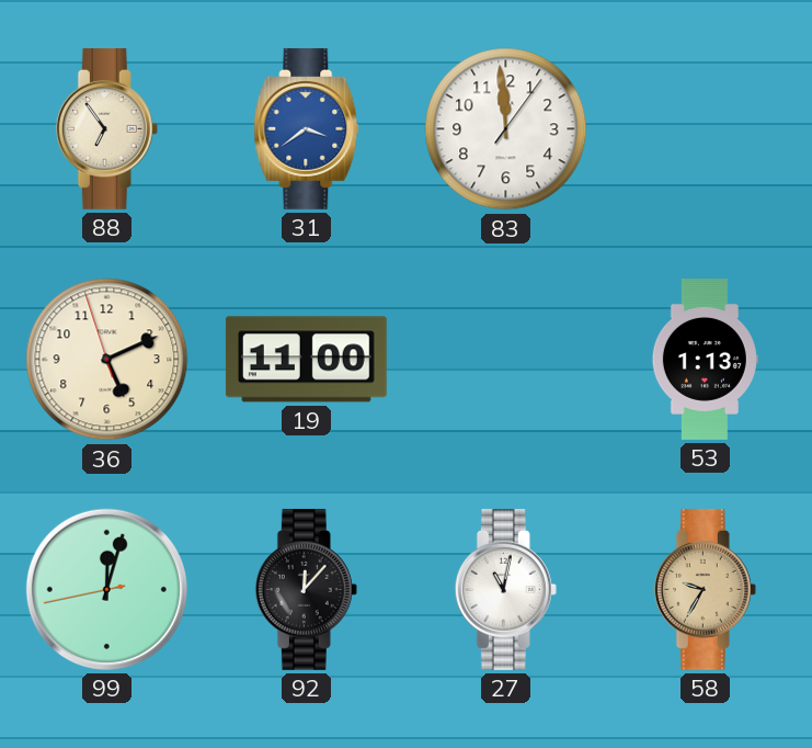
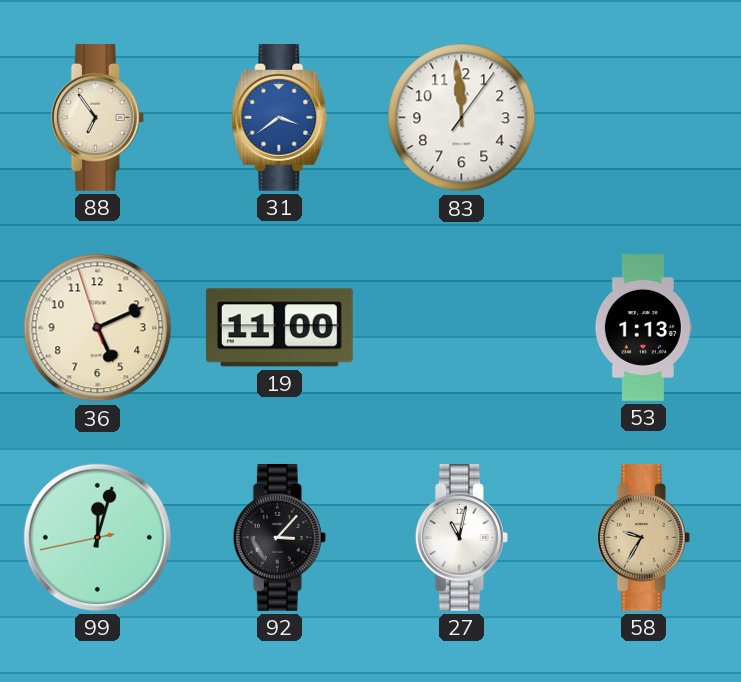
92: 12:07 -> 3:07 (279, 537)
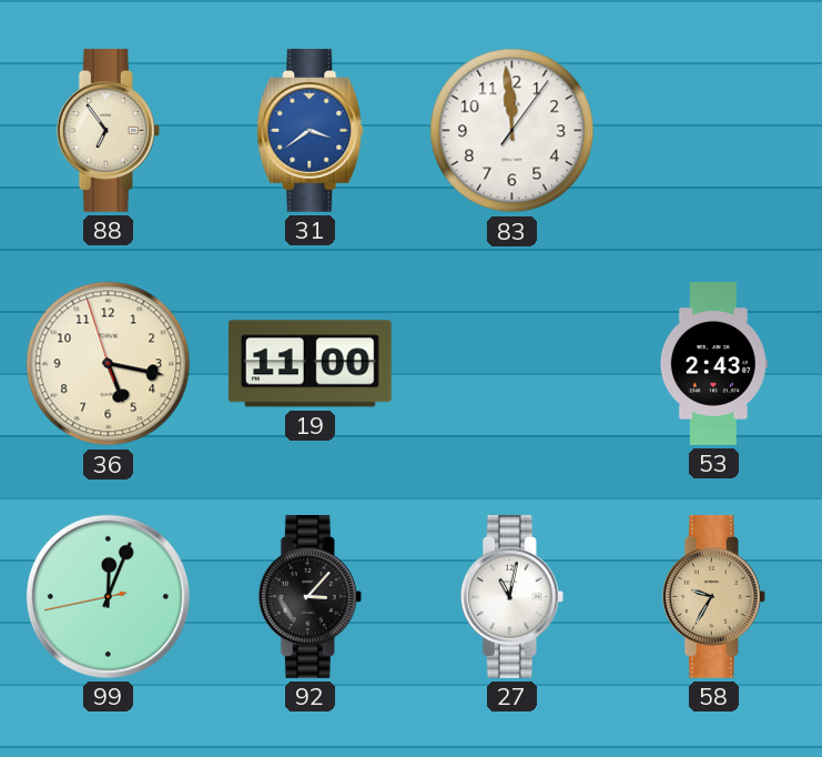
36: 5:10 -> 5:16 (109, 364)
53: 1:13 -> 2:43 (713, 364)
99: 12:02 -> 12:03 (108, 596)
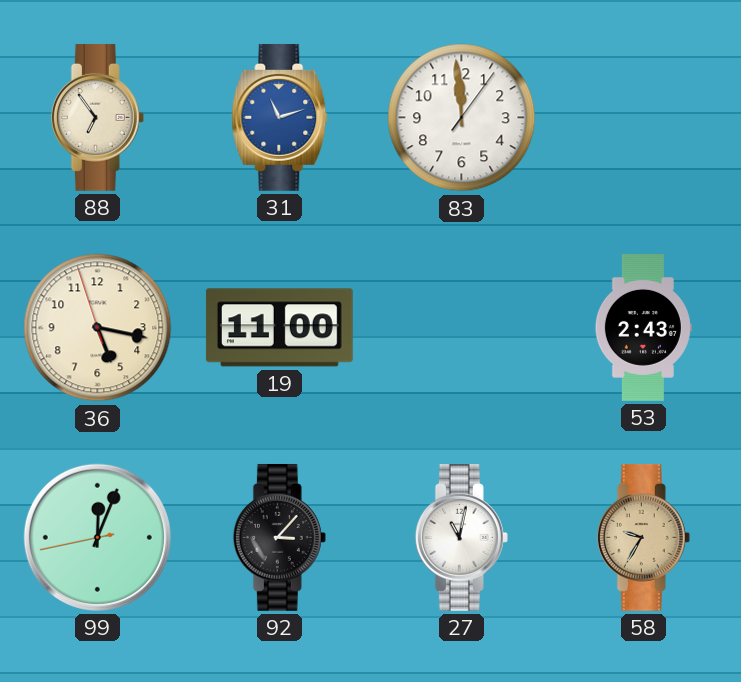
31: 3:39 -> 11:12 (280, 117)
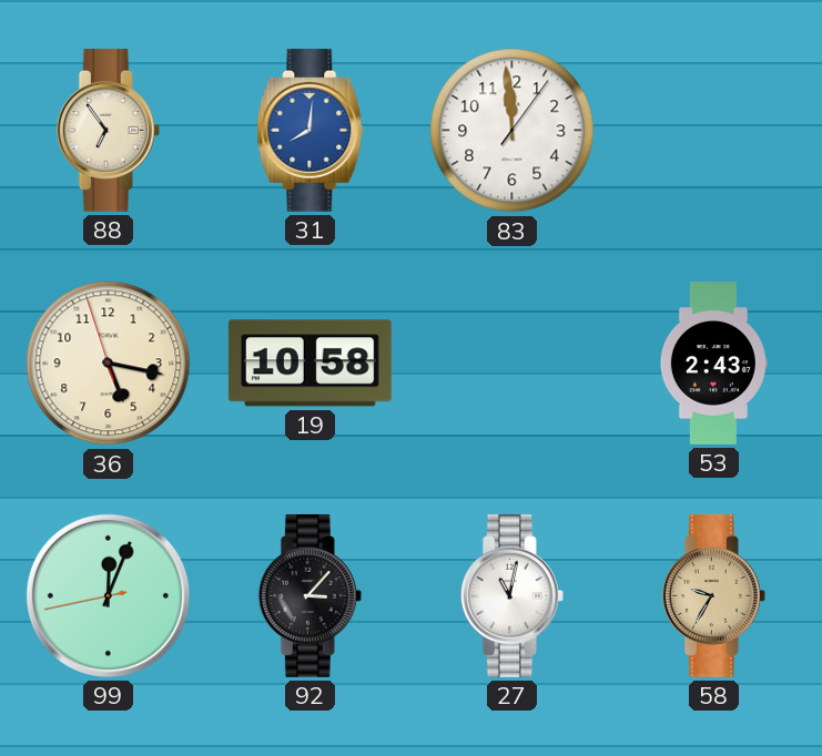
31: 11:12 -> 8:01 (311, 130)
19: 11:00 -> 10:58 (309, 364)
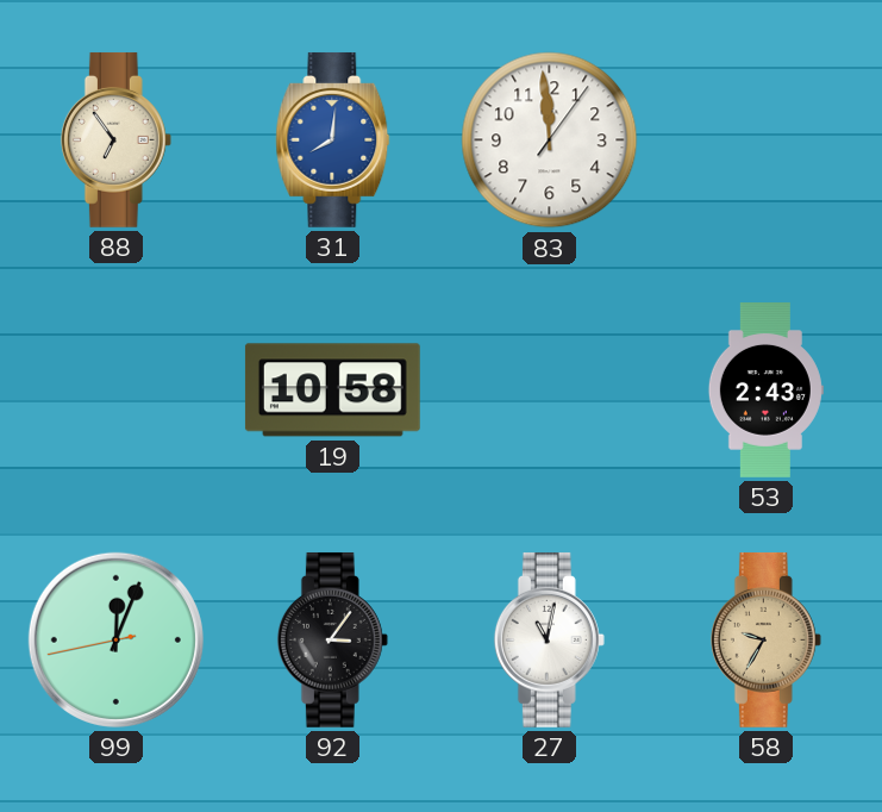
36: 5:16 -> none (109, 364)
92: 3:07 -> 3:06 (332, 639)
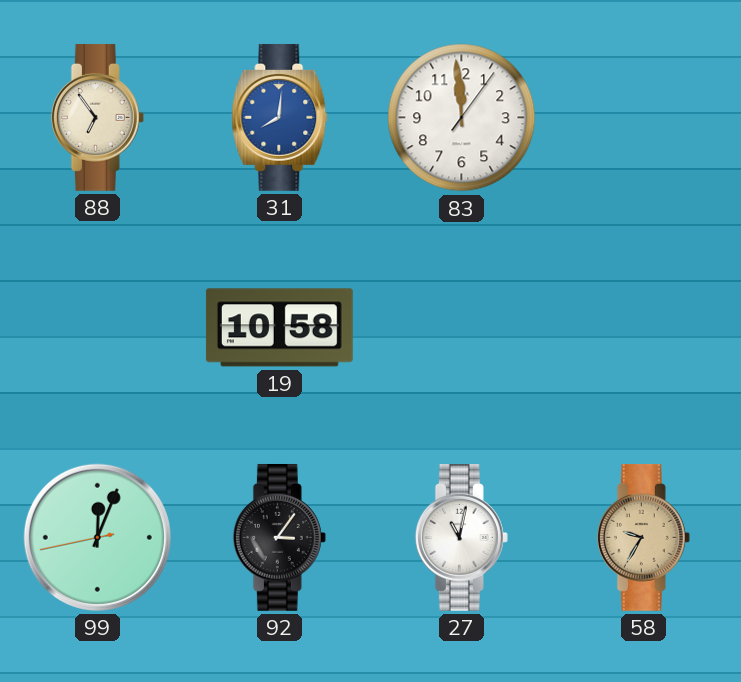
53: 2:43 -> none (765, 391)
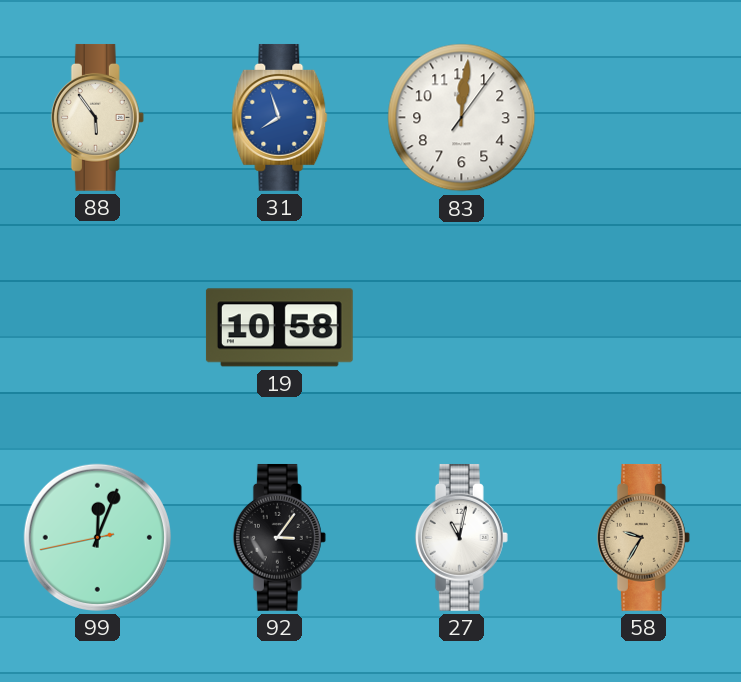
88: 6:54 -> 5:54 (97, 117)
31: 8:01 -> 7:57 (280, 117)
83: 11:59 -> 12:01 (462, 118)
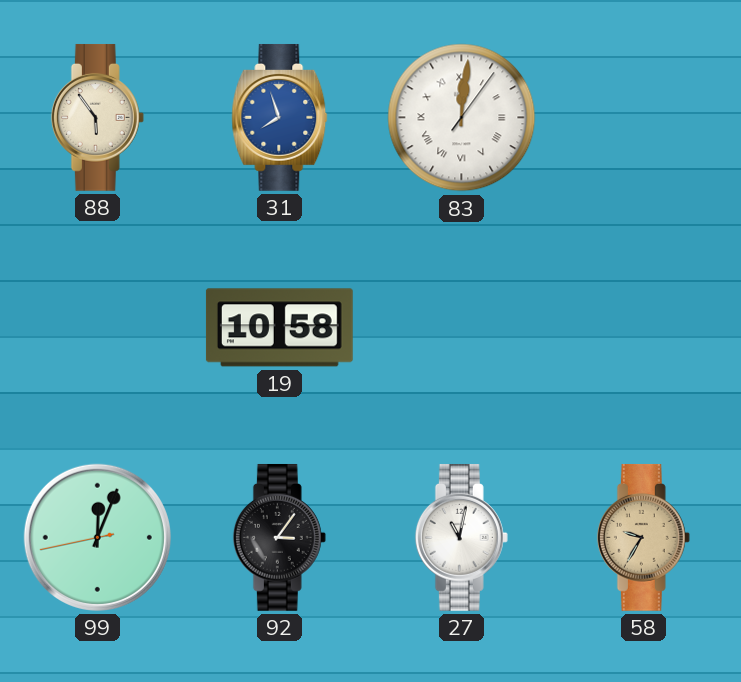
83 numerals: Arabic -> Roman (462, 118)
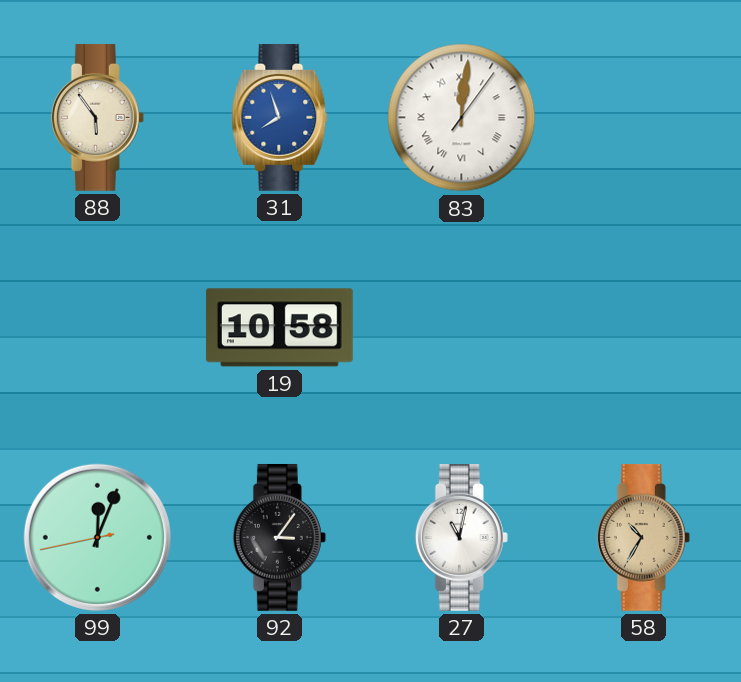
58: 9:35 -> 10:35 (643, 537)
